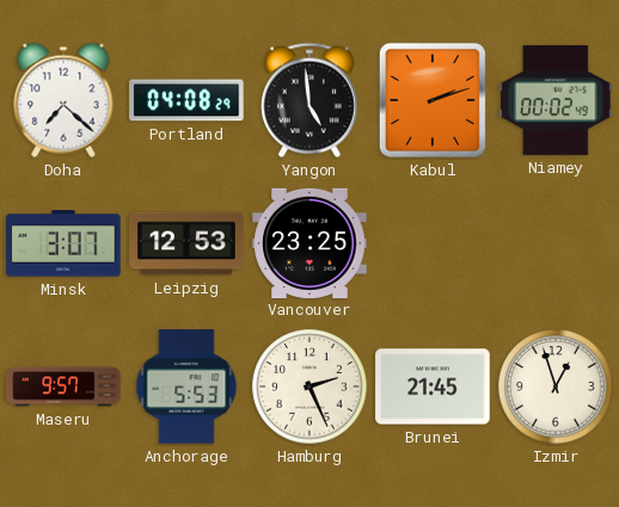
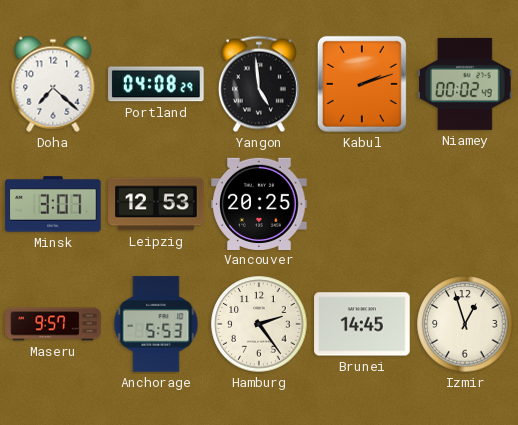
Vancouver: 23:25 -> 20:25 (259, 203)
Hamburg: 2:26 -> 2:24 (259, 324)
Brunei: 21:45 -> 14:45 (362, 324)
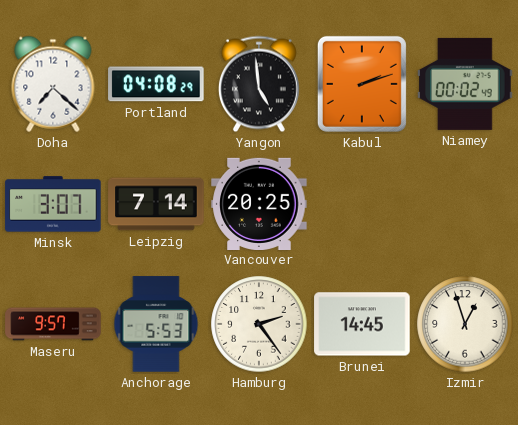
Leipzig: 12:53 -> 7:14 (156, 204)
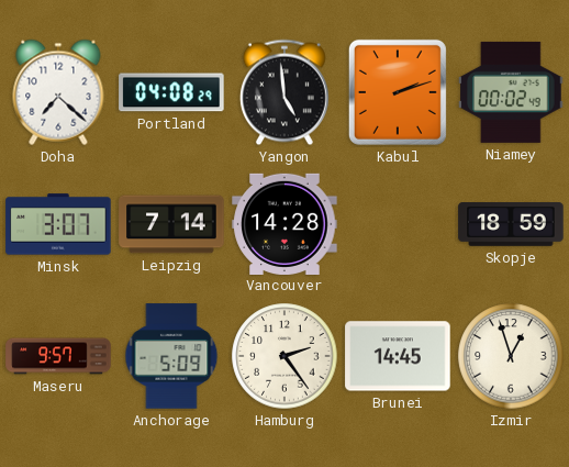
Vancouver: 20:25 -> 14:28 (284, 223)
Skopje: none -> 18:59 (511, 225)
Anchorage: 5:53 -> 5:09 (171, 356)
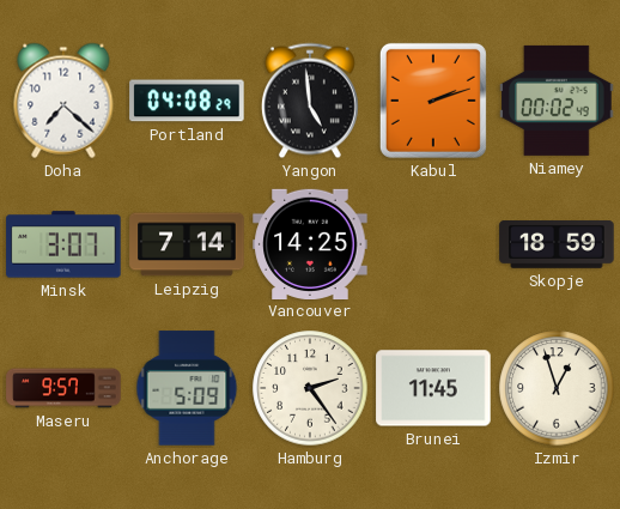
Vancouver: 14:28 -> 14:25 (310, 243)
Brunei: 14:45 -> 11:45 (433, 388)
